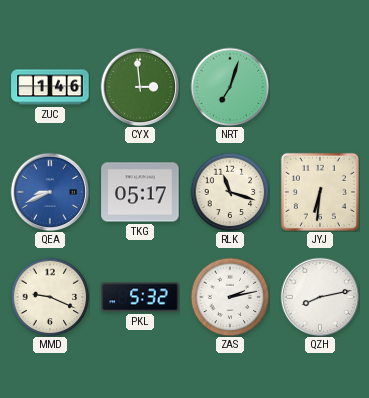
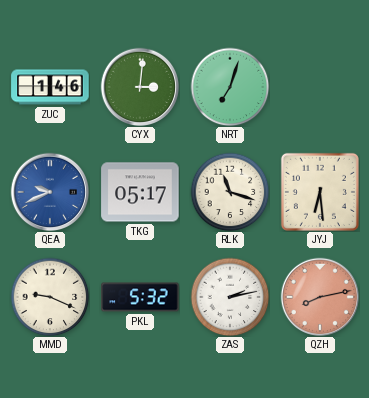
CYX: 2:59 -> 3:01 (140, 87)
QEA: 8:41 -> 9:41 (50, 192)
JYJ: 6:31 -> 6:29 (320, 192)
QZH dial: white -> salmon (320, 297)
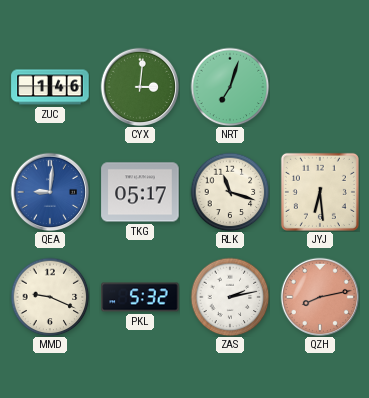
QEA: 9:41 -> 9:01 (50, 192)
